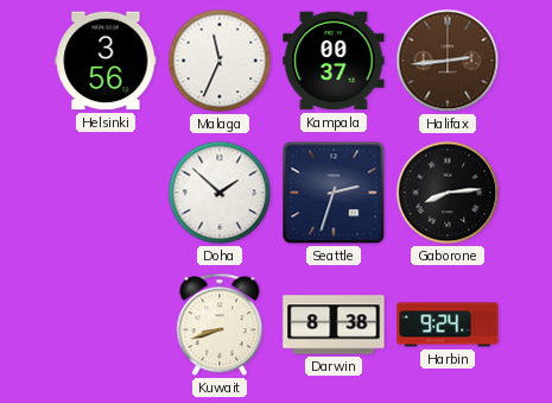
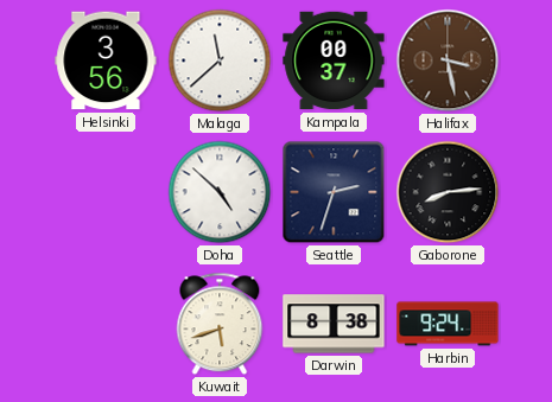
Malaga: 11:34 -> 11:38 (220, 60)
Halifax: 2:44 -> 3:28 (448, 60)
Doha: 1:52 -> 4:52 (220, 192)
Kuwait: 8:42 -> 5:42 (220, 324)
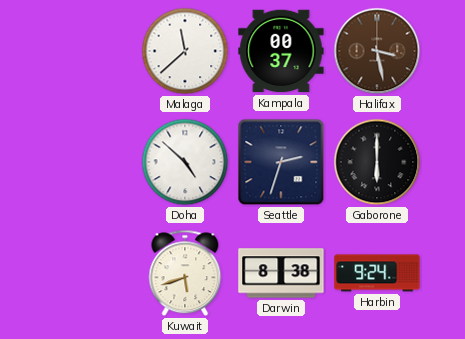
Helsinki: 3:56 -> none (106, 60)
Gaborone: 8:14 -> 6:00 (377, 162)
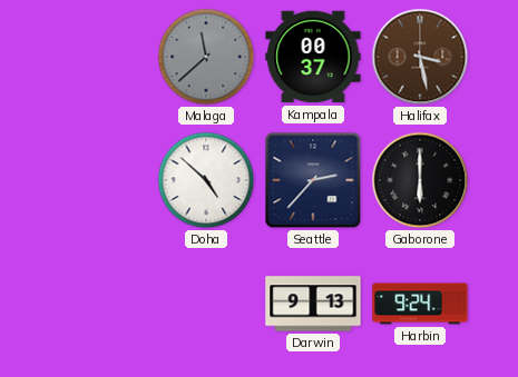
Malaga dial: white -> grey (206, 57)
Seattle: 2:33 -> 2:37 (313, 180)
Kuwait: 5:42 -> none (185, 273)
Darwin: 8:38 -> 9:13 (313, 304)
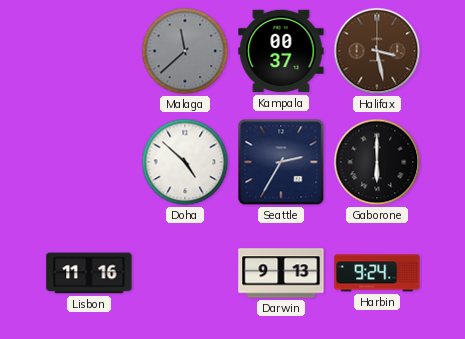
Seattle: 2:37 -> 2:35 (281, 162)
Lisbon: none -> 11:16 (89, 273)
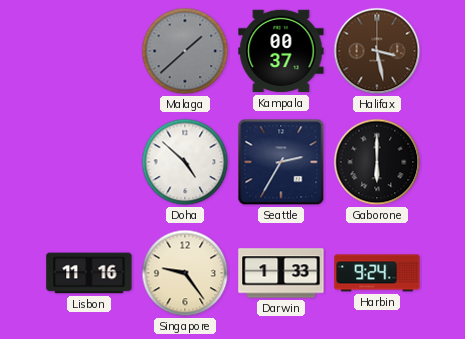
Malaga: 11:38 -> 1:38 (185, 51)
Singapore: none -> 9:24 (185, 273)
Darwin: 9:13 -> 1:33 (281, 273)
